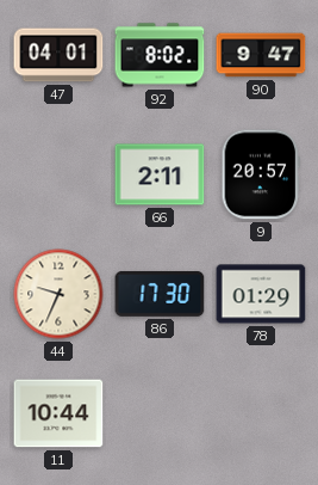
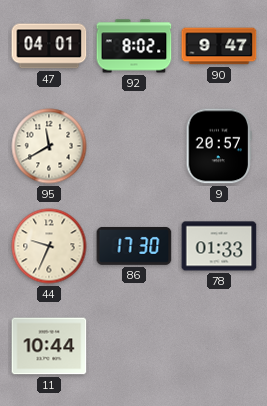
95: none -> 11:40 (49, 146)
66: 2:11 -> none (160, 174)
78: 01:29 -> 01:33 (219, 246)
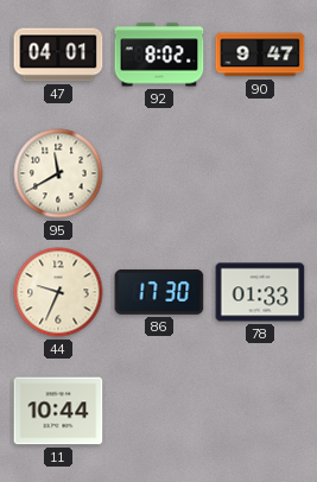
9: 20:57 -> none (219, 146)
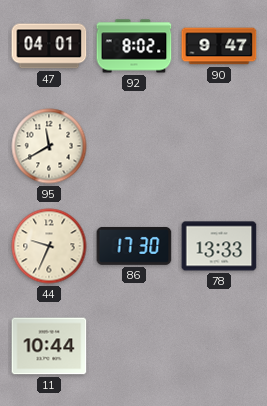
78: 01:33 -> 13:33 (219, 246)
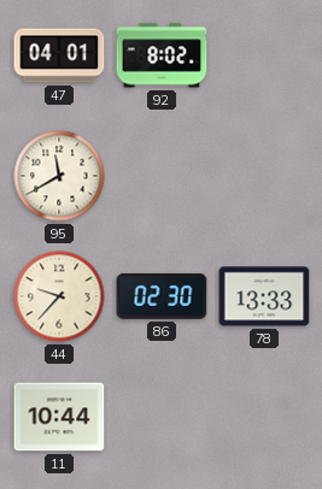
90: 9:47 -> none (219, 46)
44: 9:34 -> 9:37 (59, 296)
86: 17:30 -> 02:30 (162, 296)
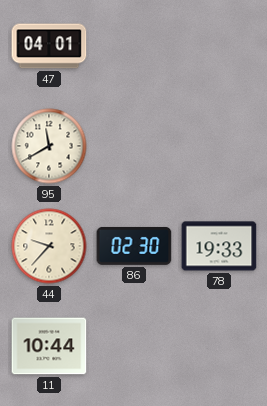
92: 8:02 -> none (162, 55)
78: 13:33 -> 19:33 (219, 246)
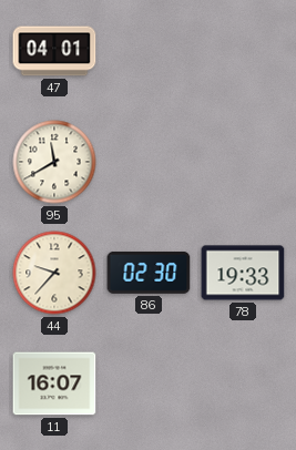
11: 10:44 -> 16:07 (54, 383)
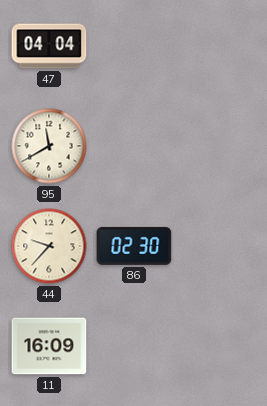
47: 04:01 -> 04:04 (49, 46)
78: 19:33 -> none (243, 273)
11: 16:07 -> 16:09 (49, 346)
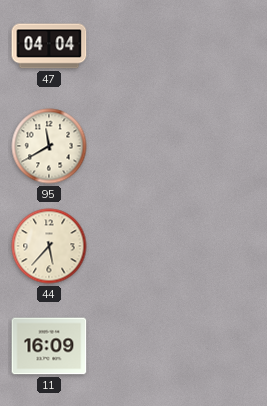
44: 9:37 -> 5:37 (49, 246)
86: 02:30 -> none (134, 246)
